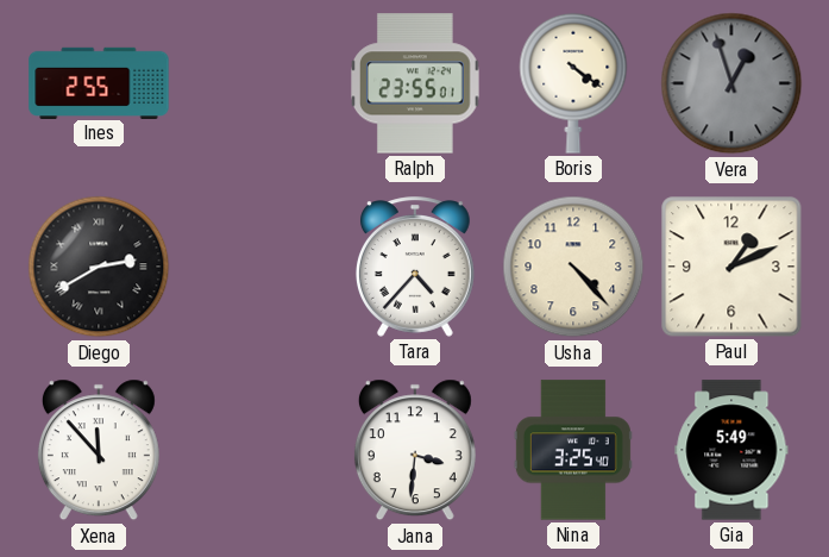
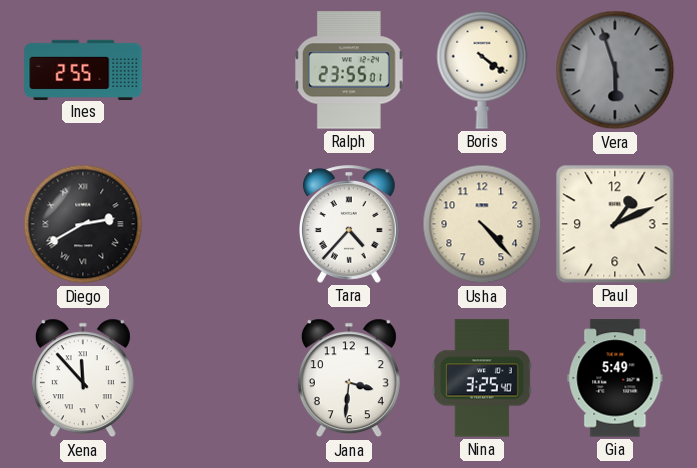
Vera: 12:57 -> 5:57 (615, 70)
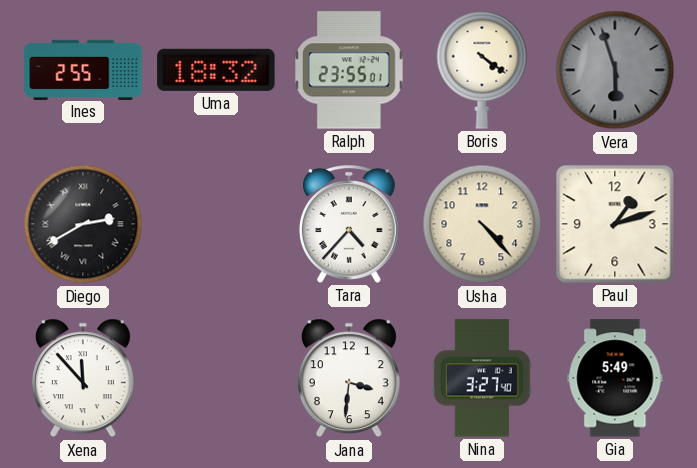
Uma: none -> 18:32 (216, 70)
Paul: 1:11 -> 1:12 (615, 224)
Nina: 3:25 -> 3:27 (482, 378)
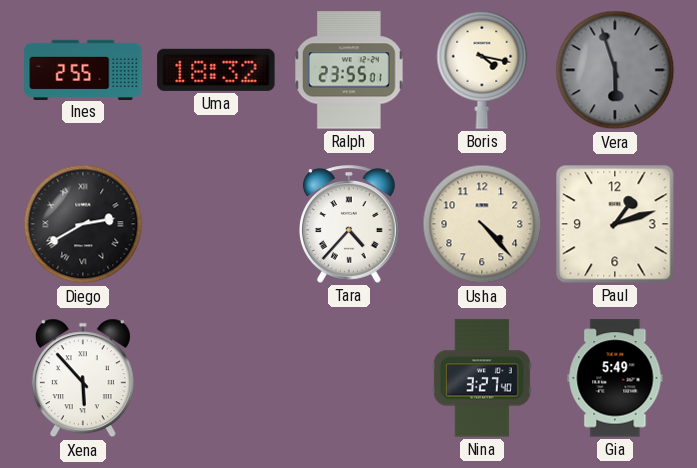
Boris: 4:21 -> 4:17 (482, 70)
Xena: 11:53 -> 5:53 (83, 378)
Jana: 3:31 -> none (349, 378)
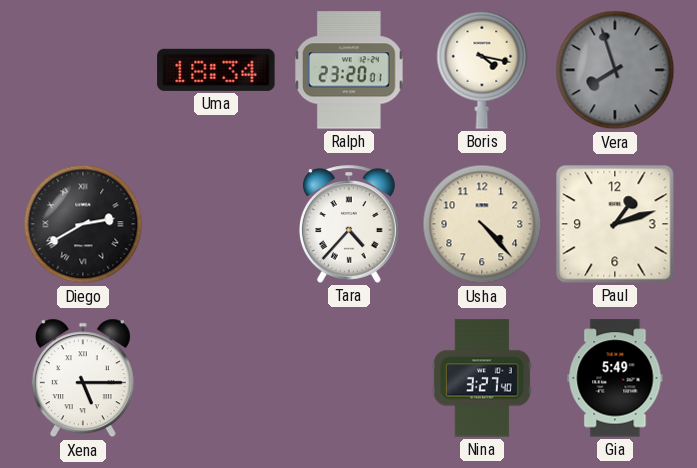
Ines: 2:55 -> none (83, 69)
Uma: 18:32 -> 18:34 (216, 70)
Ralph: 23:55 -> 23:20 (350, 70)
Vera: 5:57 -> 7:57 (615, 70)
Xena: 5:53 -> 5:15 (83, 378)
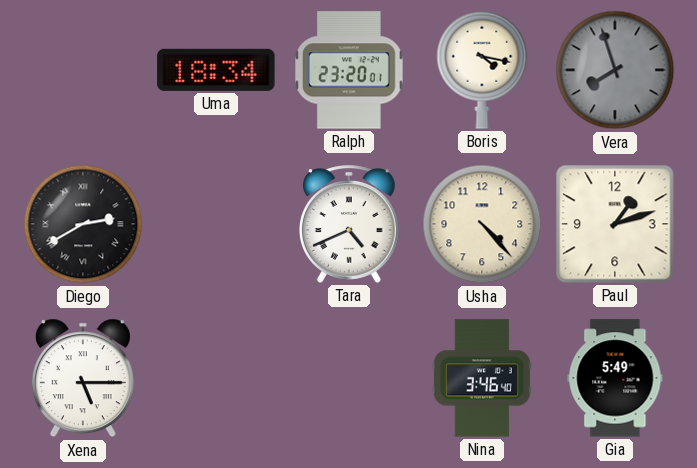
Tara: 4:37 -> 4:41 (349, 224)
Nina: 3:27 -> 3:46 (482, 378)
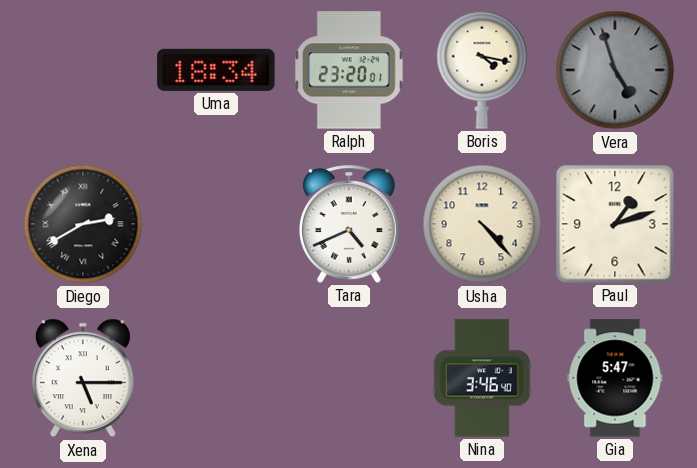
Vera: 7:57 -> 4:57 (615, 70)
Gia: 5:49 -> 5:47 (615, 378)
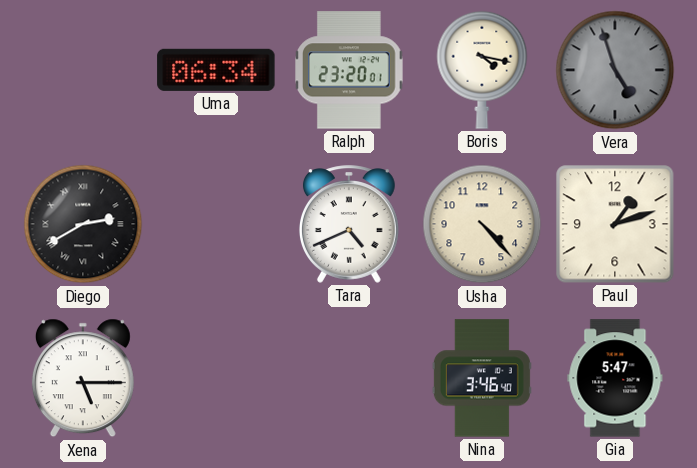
Uma: 18:34 -> 06:34 (216, 70)
